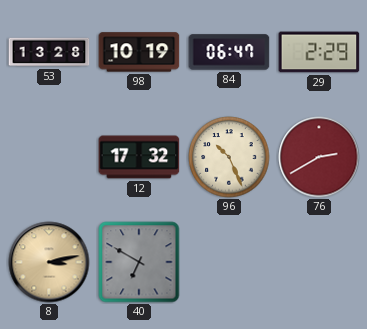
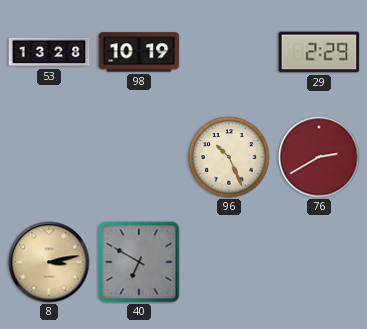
84: 06:47 -> none (229, 52)
12: 17:32 -> none (139, 157)
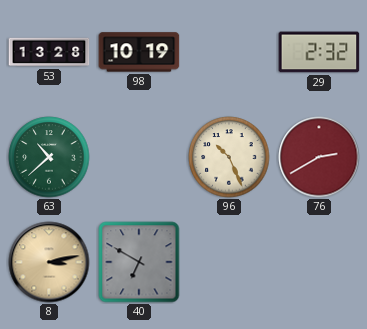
29: 2:29 -> 2:32 (319, 52)
63: none -> 10:38 (49, 157)
